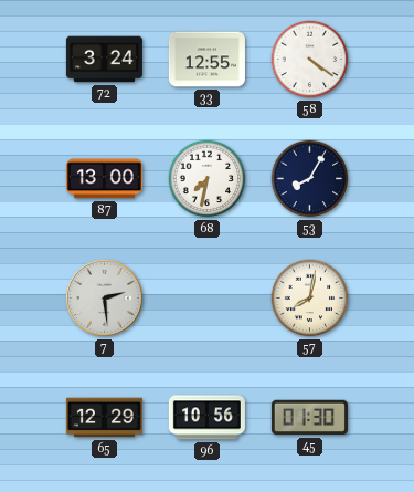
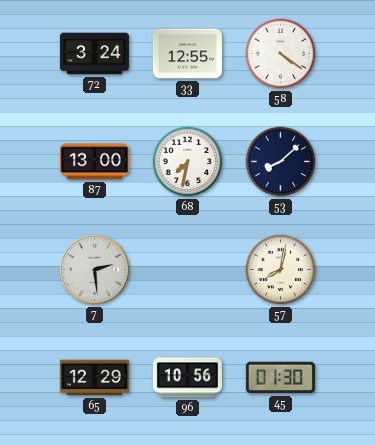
53: 8:05 -> 8:08 (281, 162)
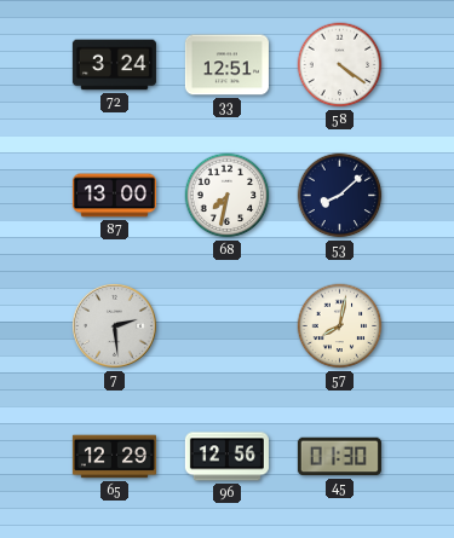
33: 12:55 -> 12:51 (226, 65)
96: 10:56 -> 12:56 (226, 457)
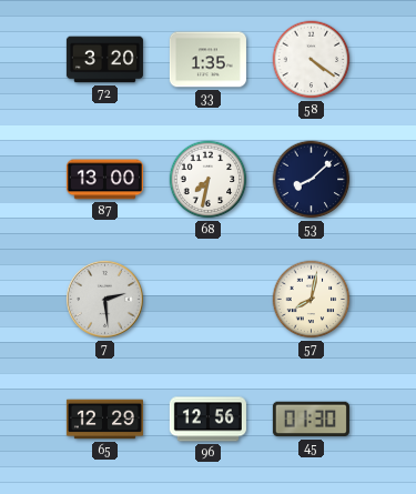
72: 3:24 -> 3:20 (104, 60)
33: 12:51 -> 1:35 (207, 60)
